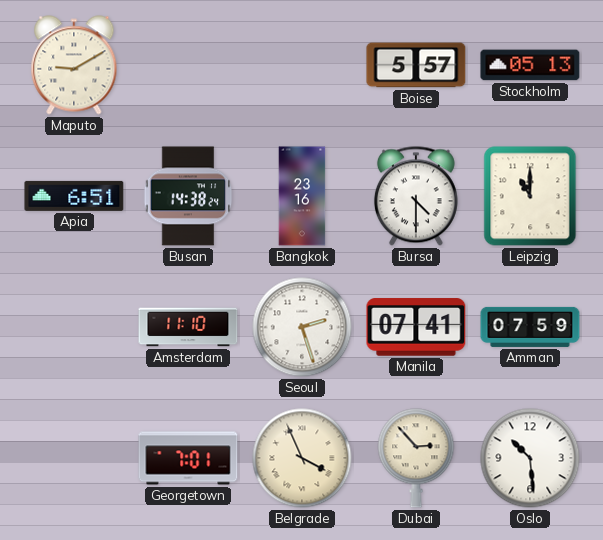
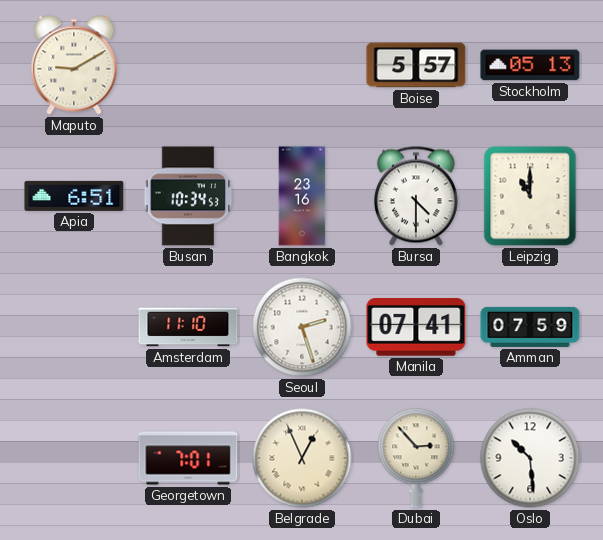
Busan: 14:38 -> 10:34 (188, 196)
Belgrade: 3:56 -> 12:56 (302, 458)
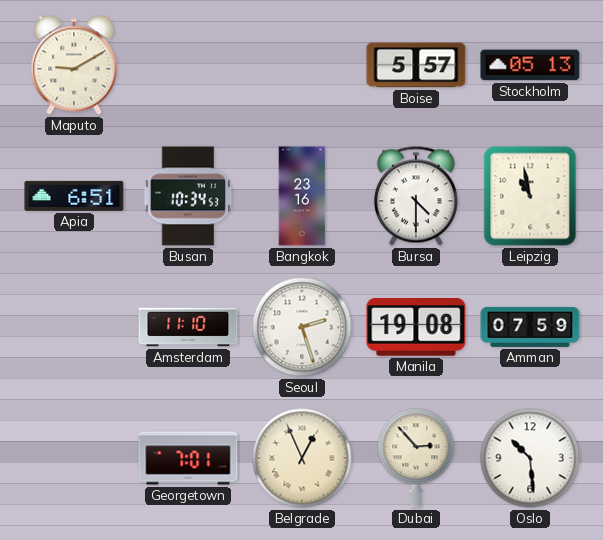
Leipzig: 11:00 -> 10:58 (530, 196)
Manila: 07:41 -> 19:08 (416, 327)
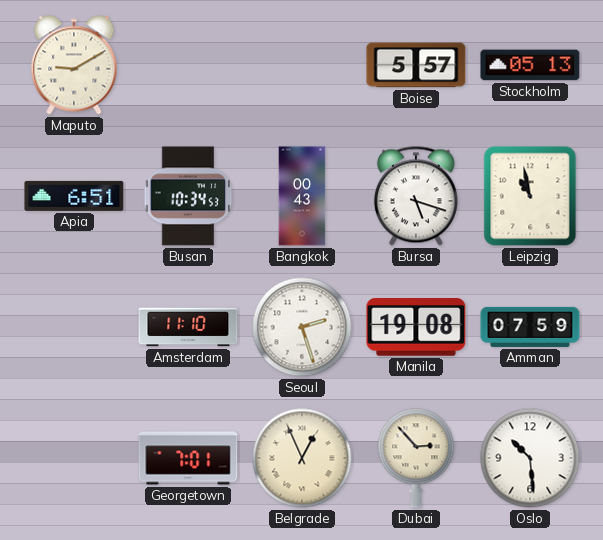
Bangkok: 23:16 -> 00:43 (302, 196)
Bursa: 4:30 -> 5:18 (416, 196)
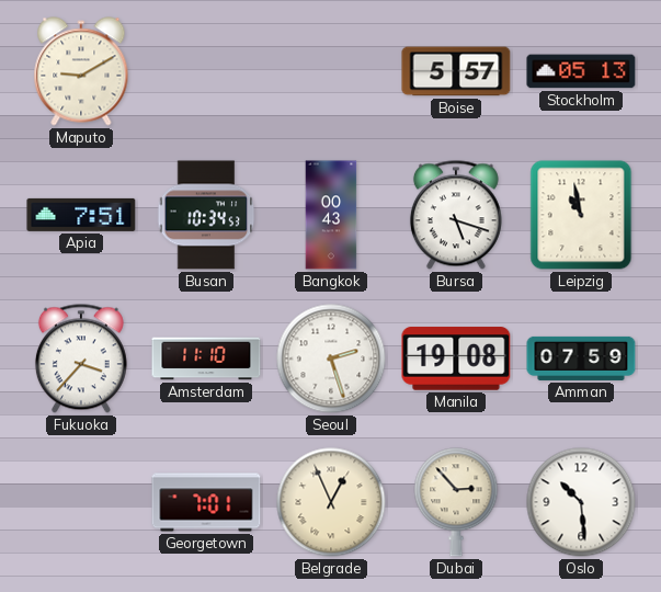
Apia: 6:51 -> 7:51 (81, 215)
Fukuoka: none -> 3:37 (81, 358)
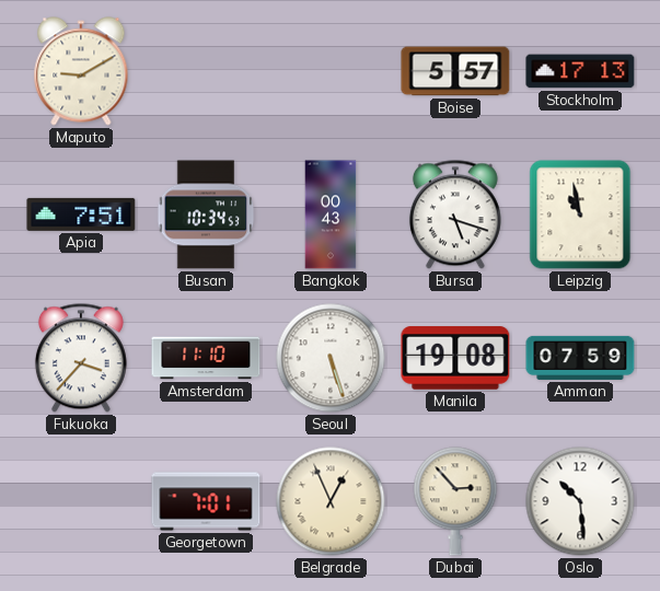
Stockholm: 05:13 -> 17:13 (580, 71)
Seoul: 2:27 -> 5:27 (331, 358)
